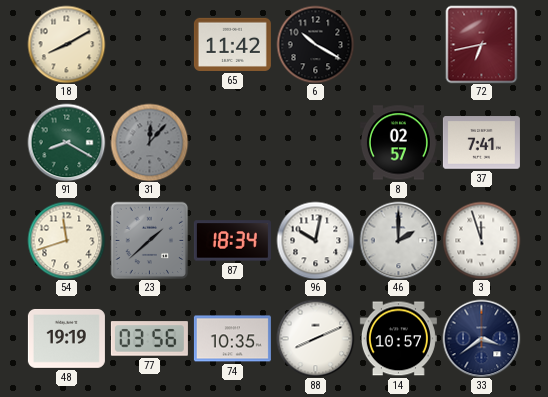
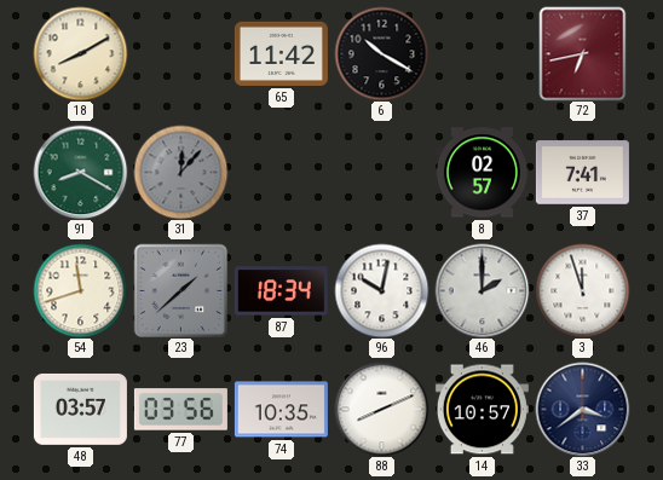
48: 19:19 -> 03:57 (80, 409)
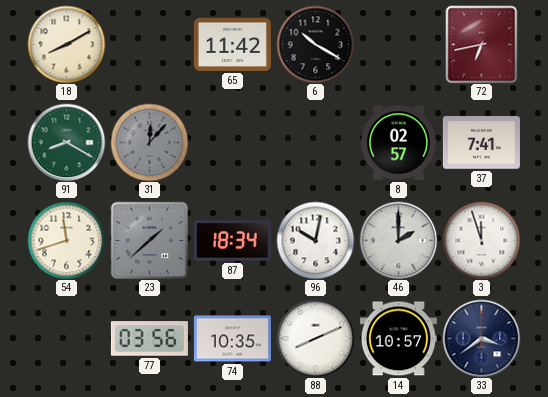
48: 03:57 -> none (80, 409)
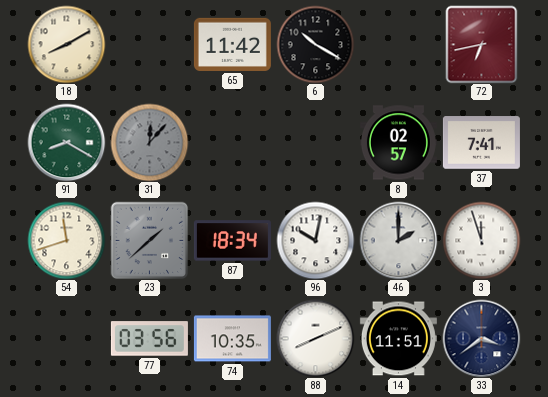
14: 10:57 -> 11:51 (398, 339)
